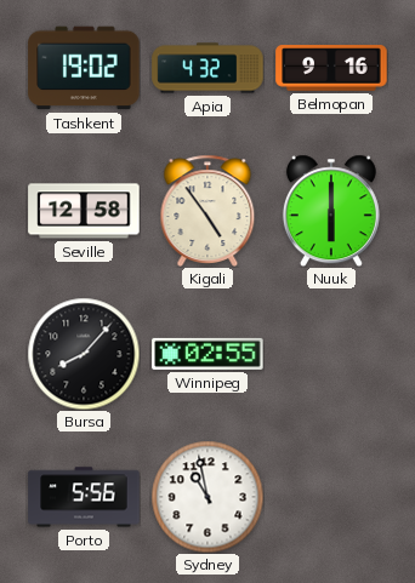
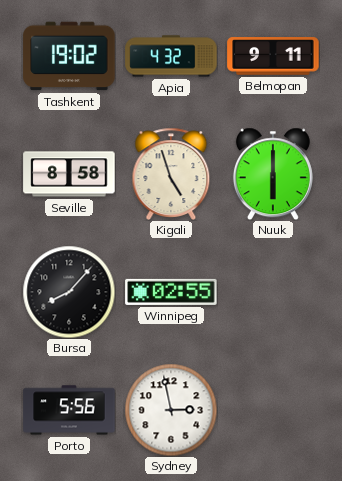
Belmopan: 9:16 -> 9:11 (273, 56)
Seville: 12:58 -> 8:58 (69, 174)
Kigali: 4:54 -> 4:57 (171, 174)
Sydney: 10:58 -> 2:58 (171, 410)
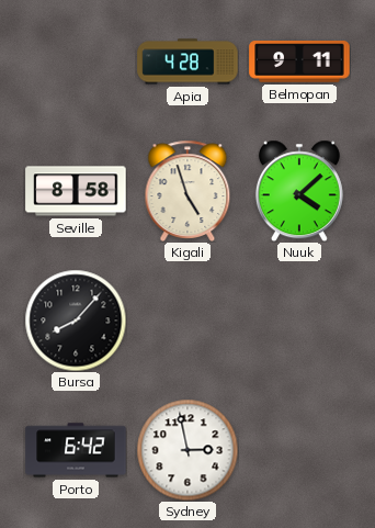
Tashkent: 19:02 -> none (69, 56)
Apia: 4:32 -> 4:28 (187, 61)
Nuuk: 6:00 -> 4:08 (299, 191)
Winnipeg: 02:55 -> none (171, 292)
Porto: 5:56 -> 6:42 (76, 450)
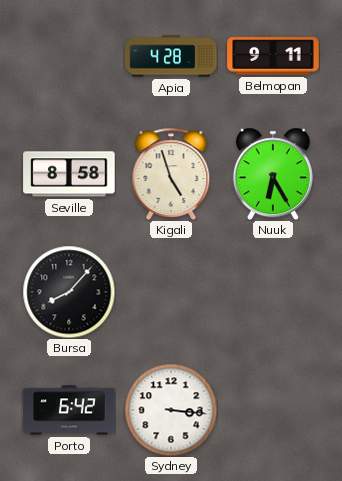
Nuuk: 4:08 -> 6:25 (273, 174)
Sydney: 2:58 -> 3:16 (171, 410)
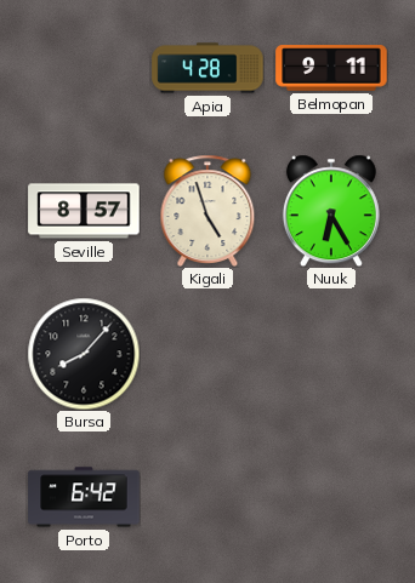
Seville: 8:58 -> 8:57 (84, 211)
Sydney: 3:16 -> none (171, 410)
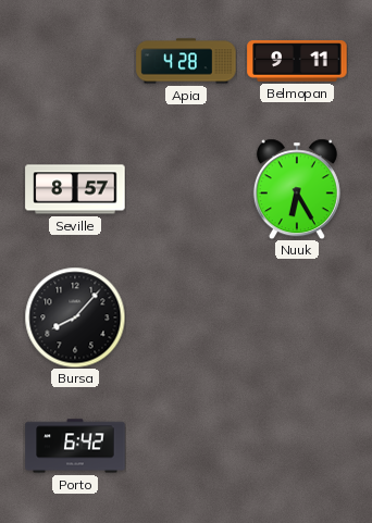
Kigali: 4:57 -> none (207, 211)
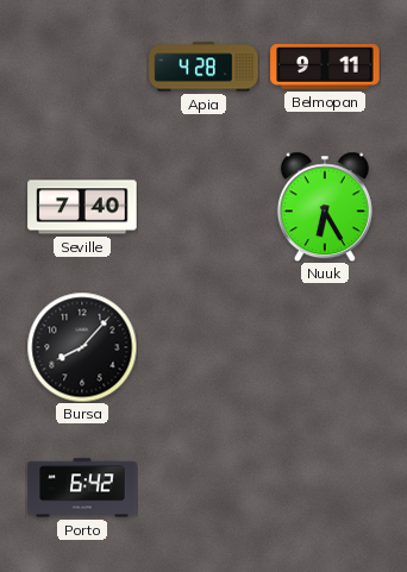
Seville: 8:57 -> 7:40 (82, 207)
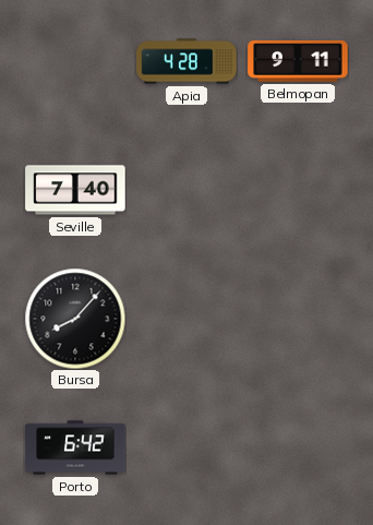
Nuuk: 6:25 -> none (325, 207)
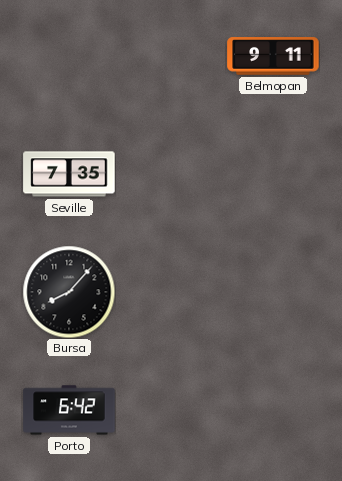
Apia: 4:28 -> none (186, 61)
Seville: 7:40 -> 7:35 (69, 174)
